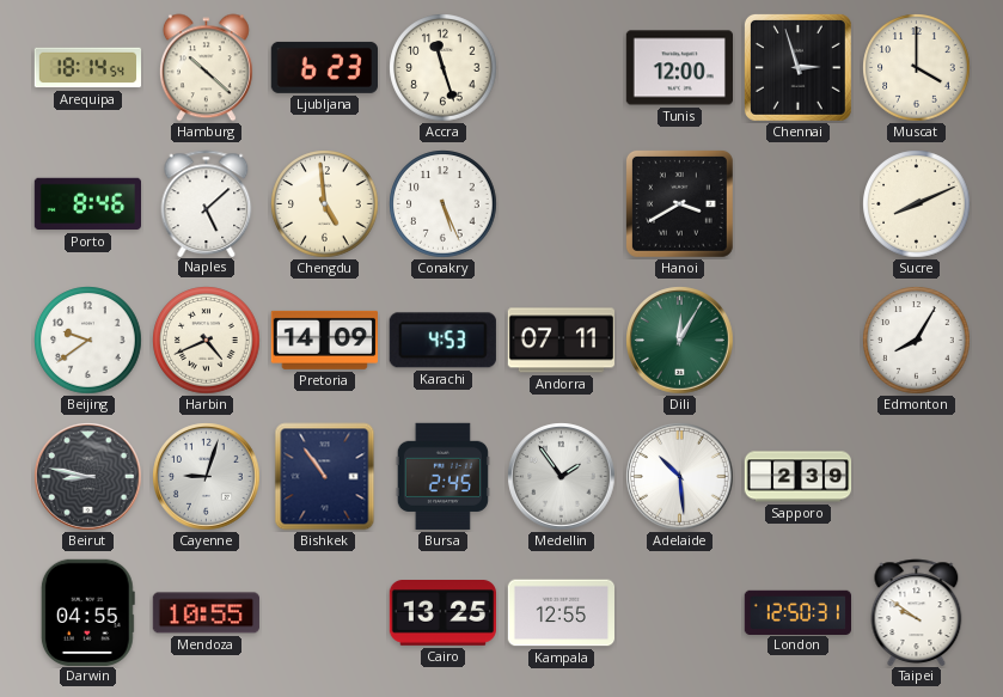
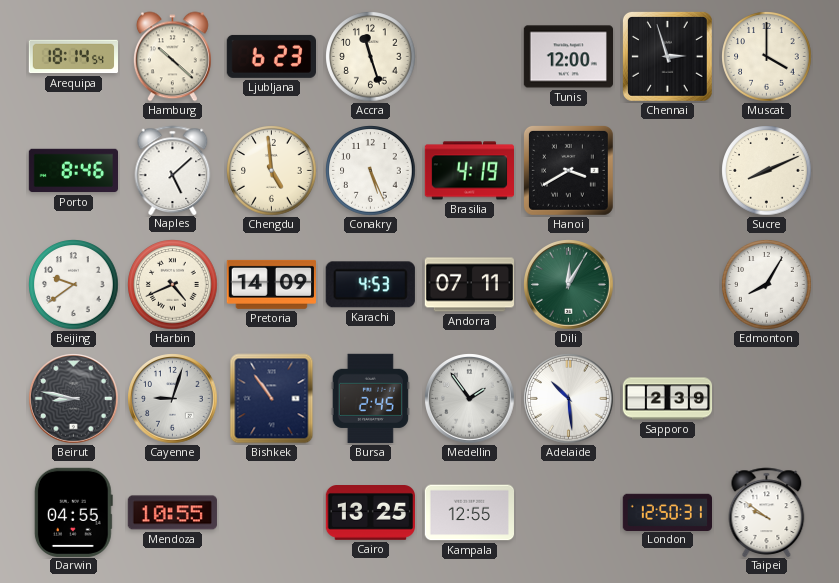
Brasilia: none -> 4:19 (469, 171)
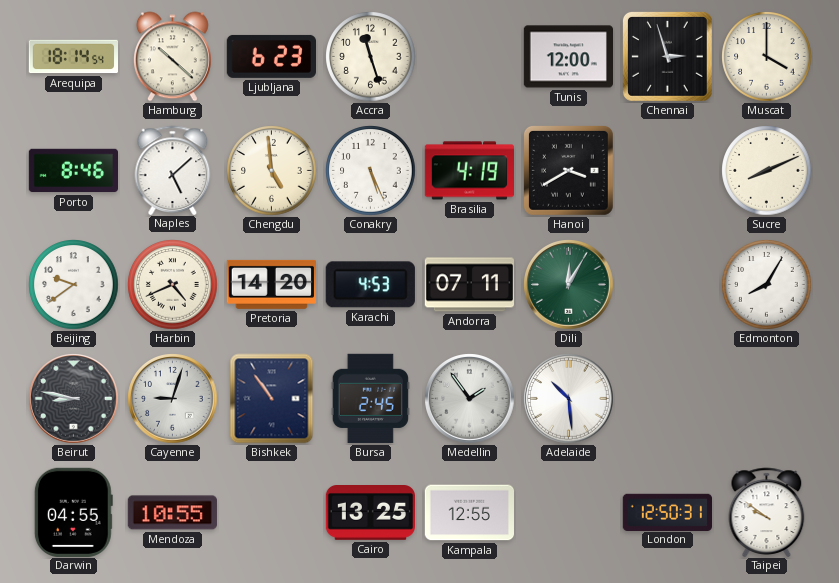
Pretoria: 14:09 -> 14:20 (271, 284)
Sapporo: 2:39 -> none (668, 399)
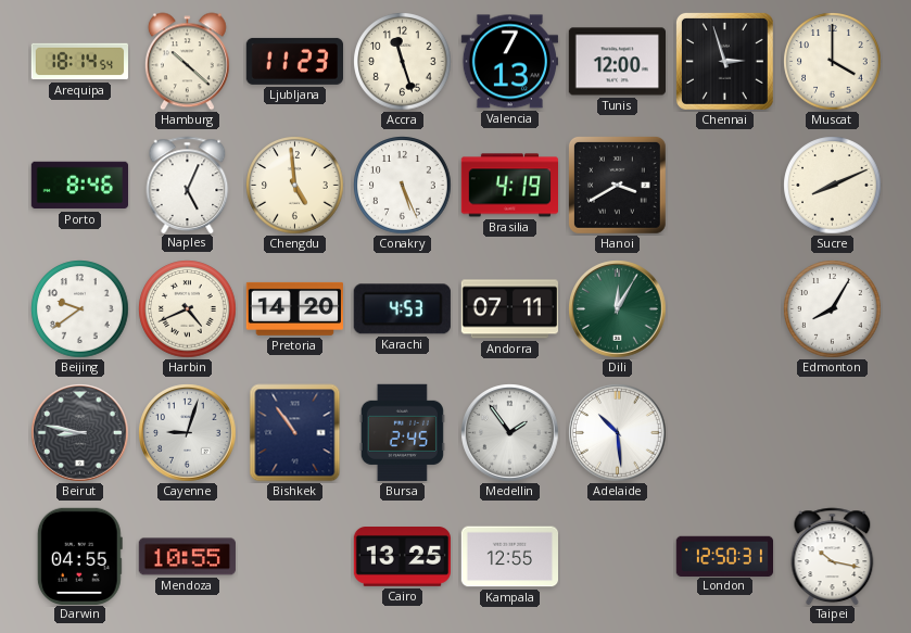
Ljubljana: 6:23 -> 11:23 (294, 61)
Valencia: none -> 7:13 (509, 62)
Naples: 5:08 -> 5:04 (188, 185)
Taipei: 9:51 -> 10:17 (833, 556)
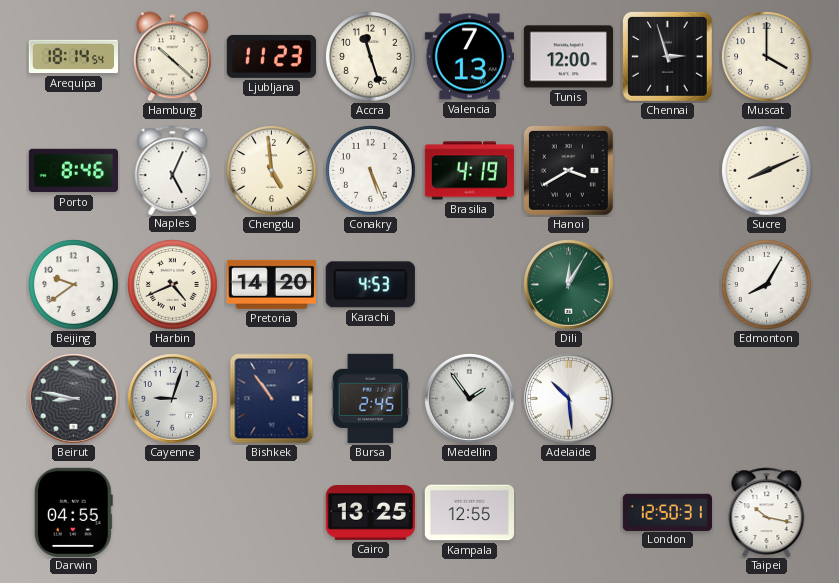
Andorra: 07:11 -> none (509, 309)
Mendoza: 10:55 -> none (187, 557)
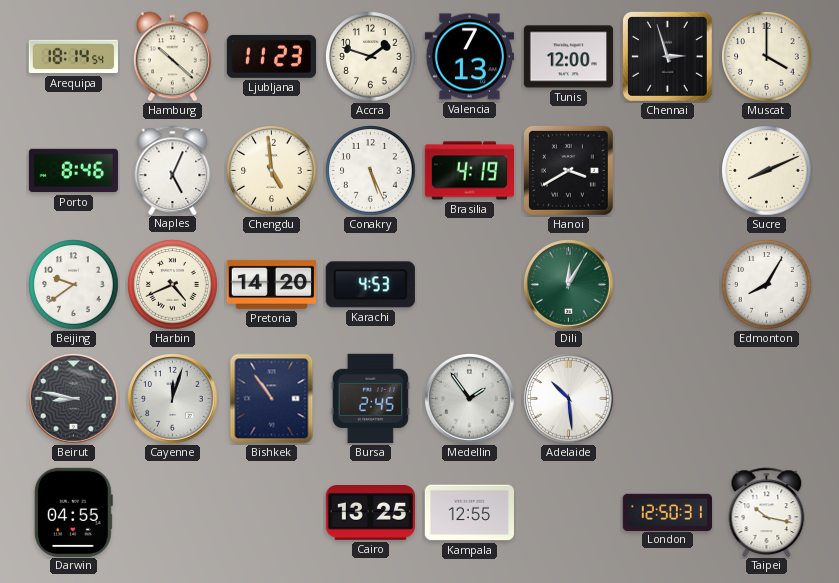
Accra: 11:27 -> 1:48 (371, 57)
Cayenne: 9:03 -> 12:03 (173, 399)
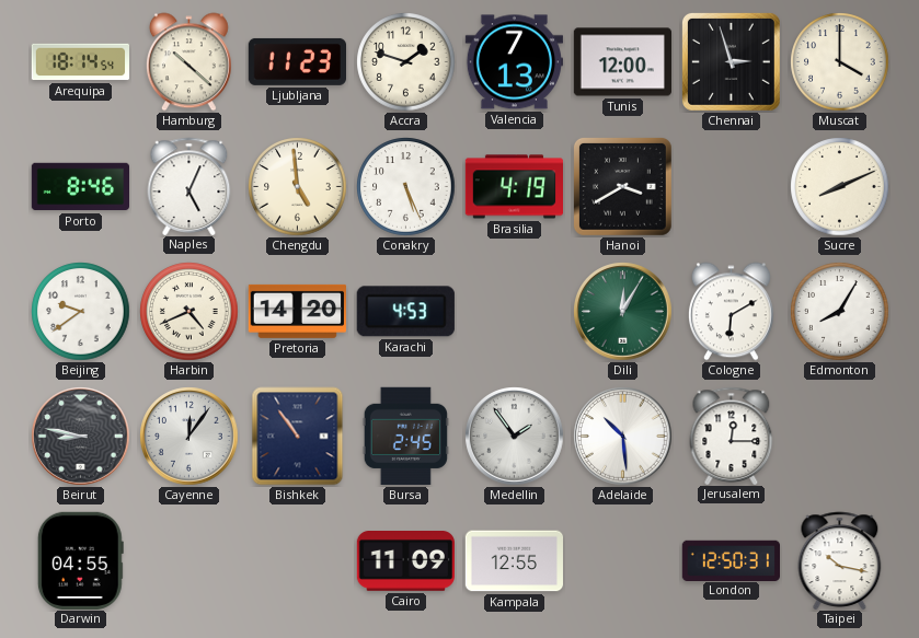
Cologne: none -> 6:10 (731, 312)
Cayenne: 12:03 -> 12:06 (189, 437)
Jerusalem: none -> 12:15 (732, 436)
Cairo: 13:25 -> 11:09 (405, 561)
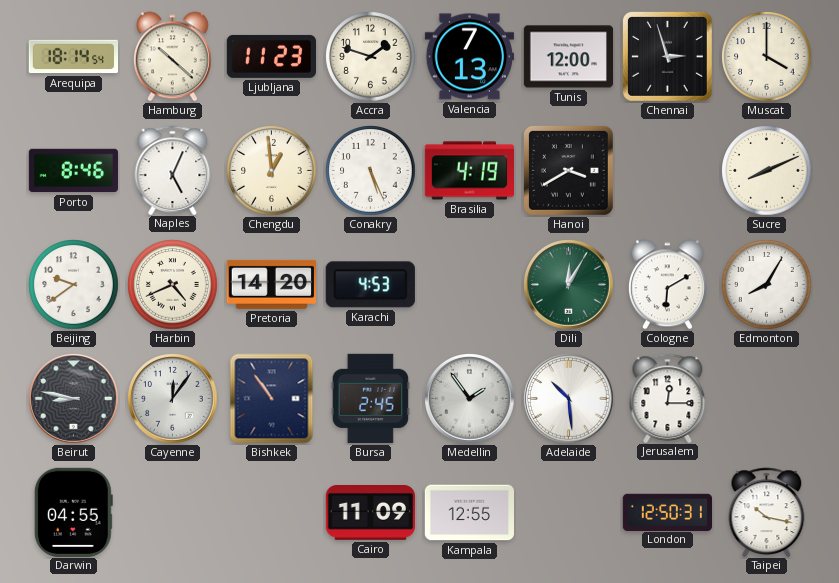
Chengdu: 4:59 -> 12:59 (272, 171)
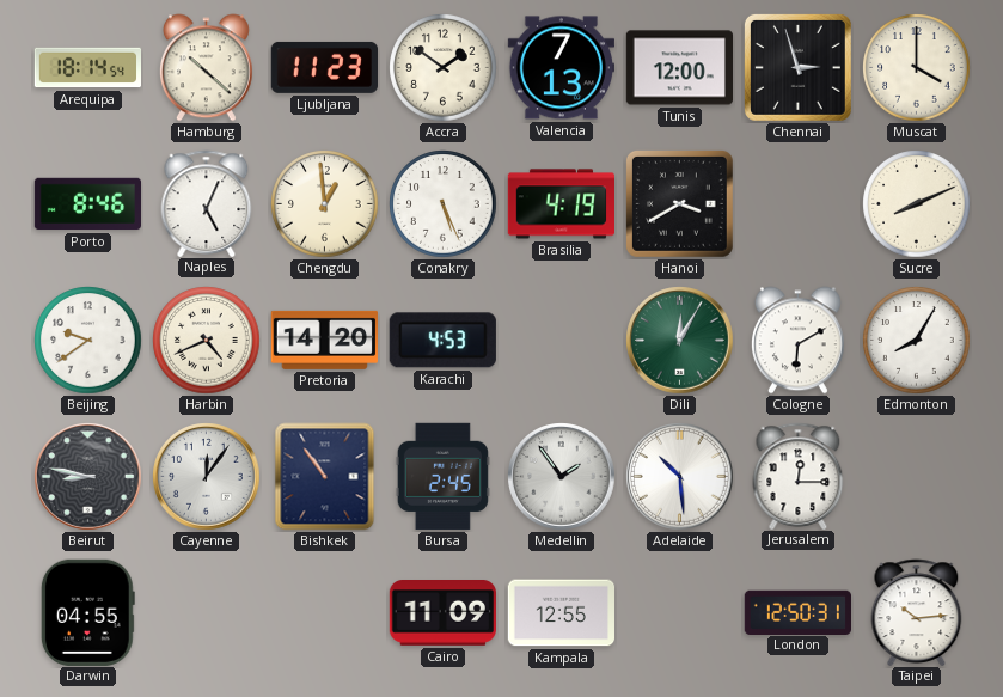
Accra: 1:48 -> 1:51 (444, 68)
Taipei: 10:17 -> 10:14 (917, 612)
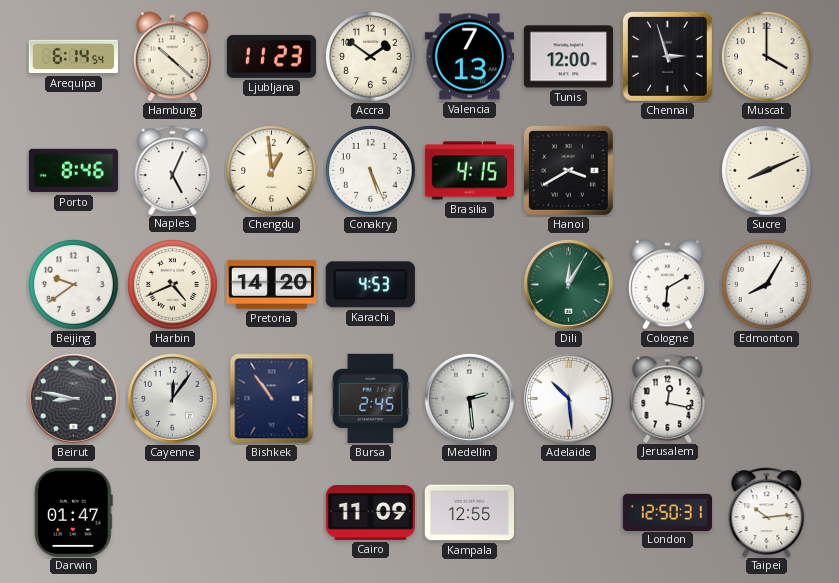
Arequipa: 18:14 -> 6:14 (73, 57)
Brasilia: 4:19 -> 4:15 (469, 171)
Medellin: 1:54 -> 2:29 (470, 399)
Jerusalem: 12:15 -> 12:17 (668, 398)
Darwin: 04:55 -> 01:47 (73, 512)
